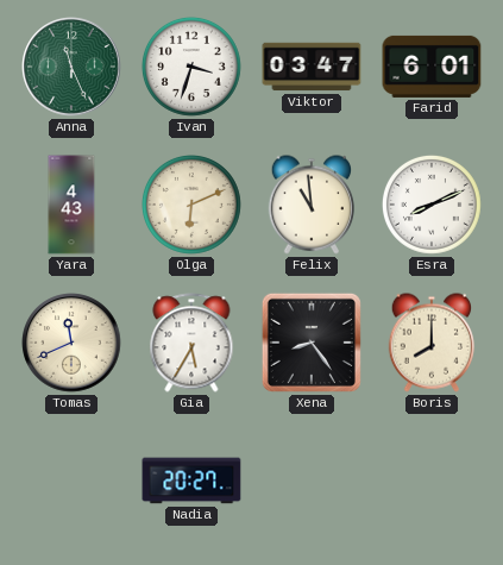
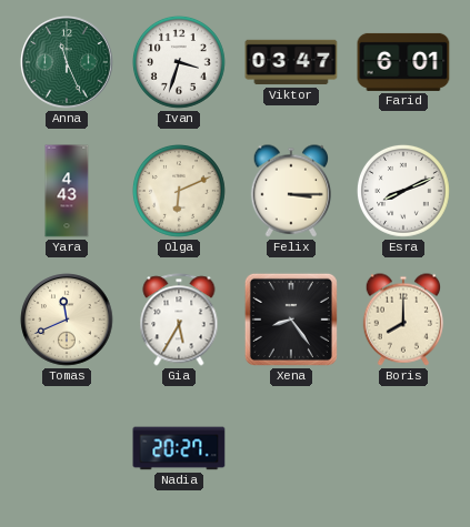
Felix: 10:59 -> 3:15 (290, 191)
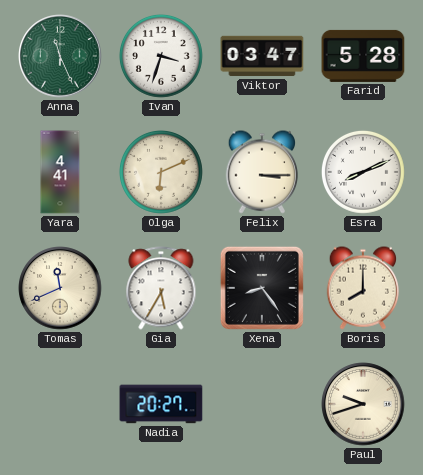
Farid: 6:01 -> 5:28 (363, 56)
Yara: 4:43 -> 4:41 (60, 172)
Paul: none -> 9:42 (363, 404)
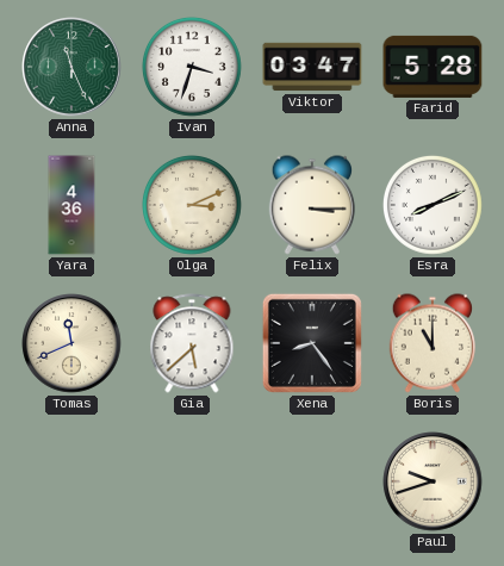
Yara: 4:41 -> 4:36 (71, 205)
Olga: 6:11 -> 3:11 (192, 205)
Gia: 5:35 -> 5:38 (192, 343)
Boris: 8:00 -> 11:00 (431, 343)
Nadia: 20:27 -> none (161, 404)
